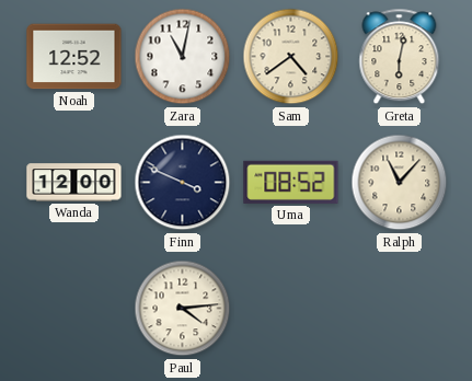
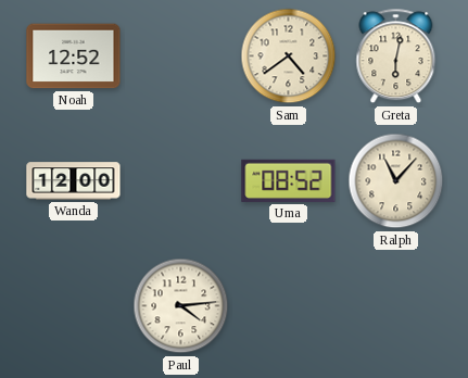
Zara: 11:02 -> none (183, 57)
Finn: 3:49 -> none (183, 183)
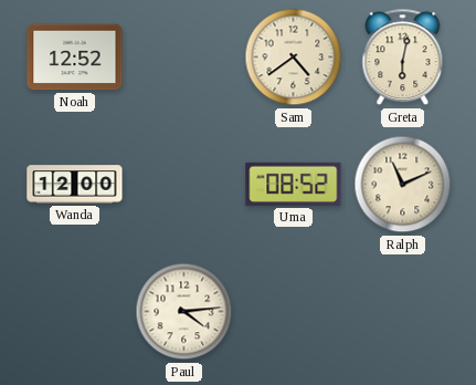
Ralph: 11:07 -> 11:11 (403, 185)
